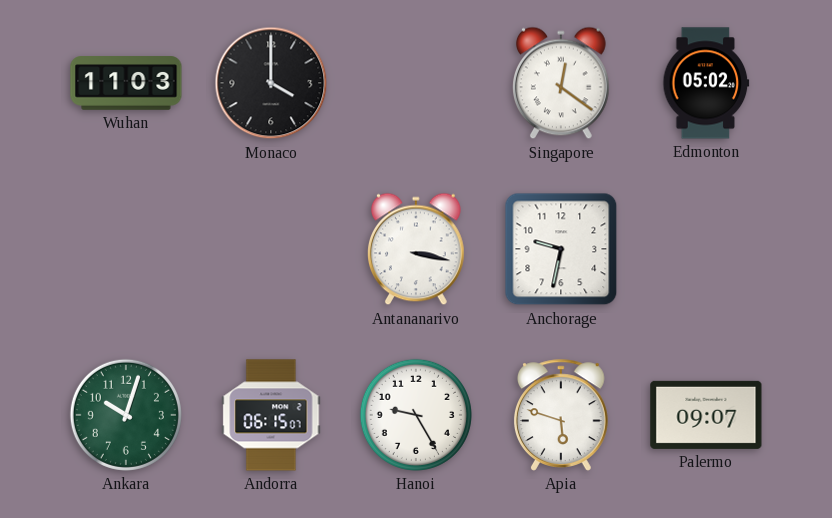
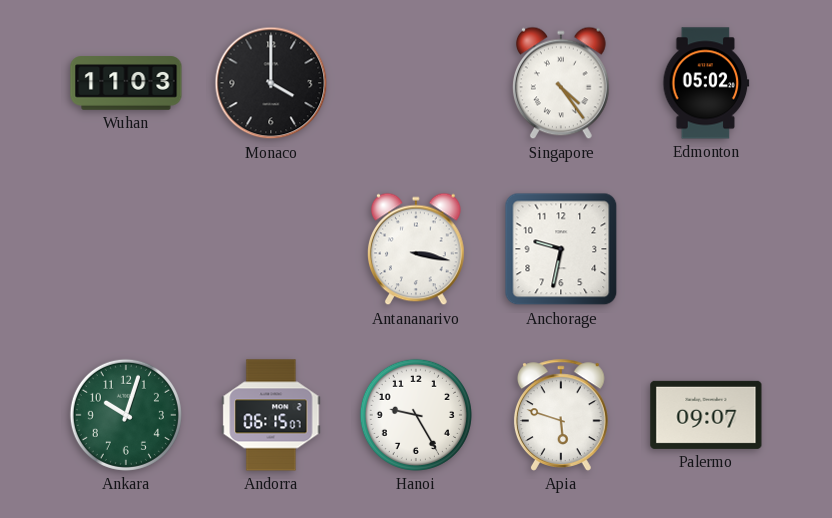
Singapore: 12:21 -> 4:24 (562, 83)
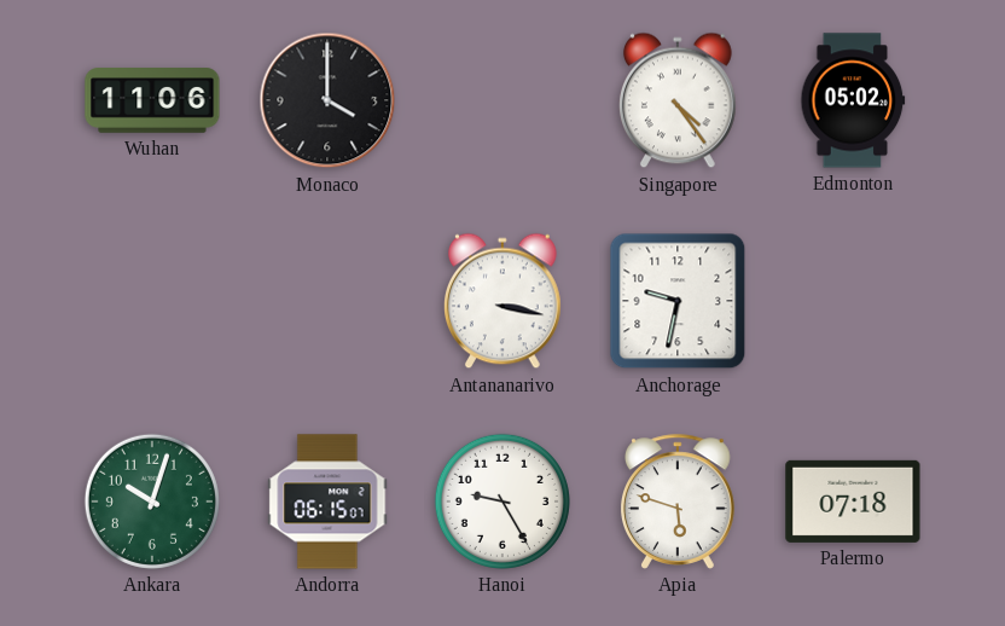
Wuhan: 11:03 -> 11:06 (152, 100)
Palermo: 09:07 -> 07:18 (853, 502)
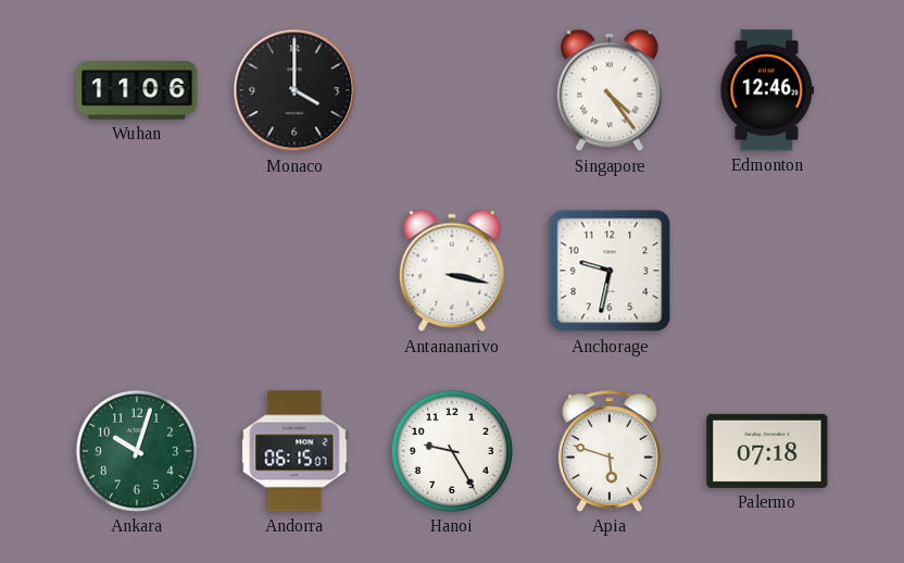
Edmonton: 05:02 -> 12:46 (767, 90)
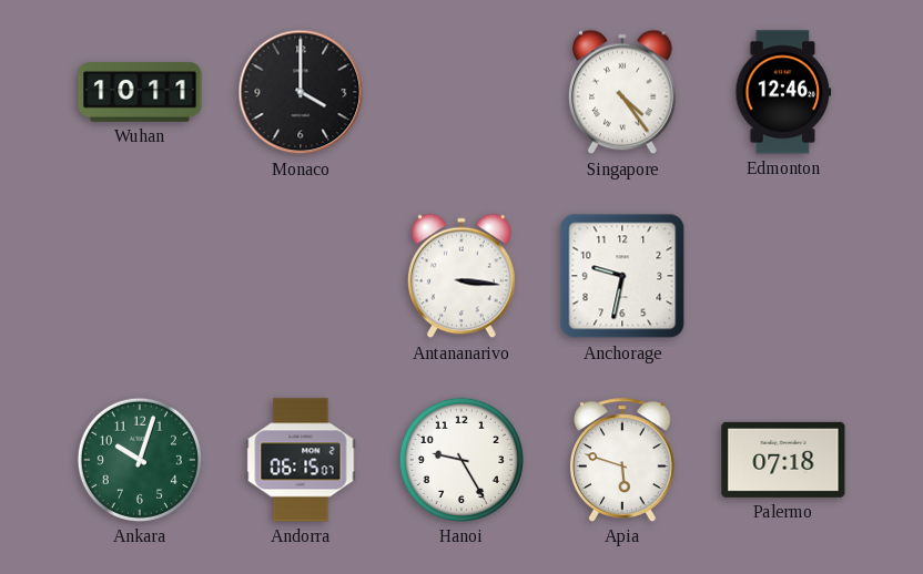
Wuhan: 11:06 -> 10:11 (140, 92)
Antananarivo: 3:17 -> 3:16 (463, 276)
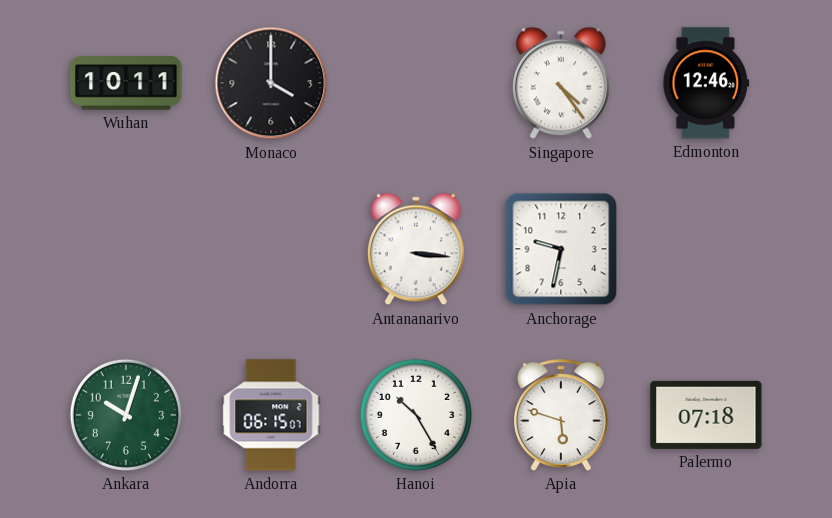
Hanoi: 9:25 -> 10:25 (416, 415)
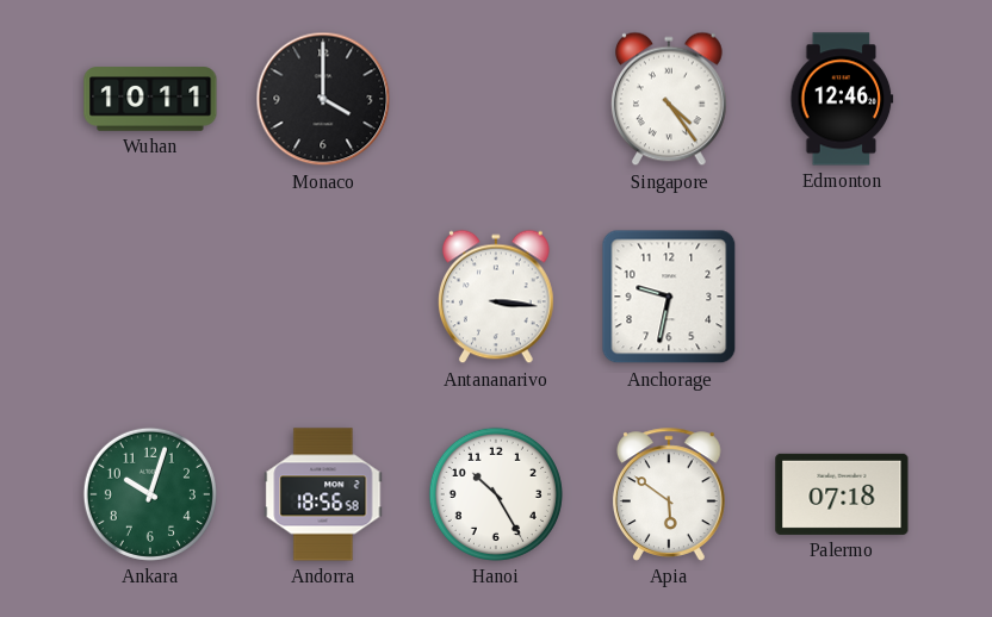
Andorra: 06:15 -> 18:56 (323, 494)
Apia: 5:48 -> 5:51 (669, 494)
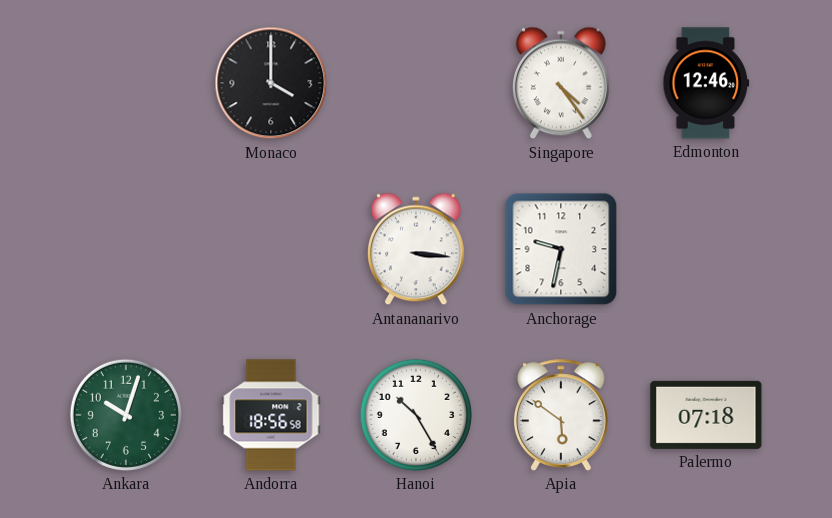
Wuhan: 10:11 -> none (150, 99)
